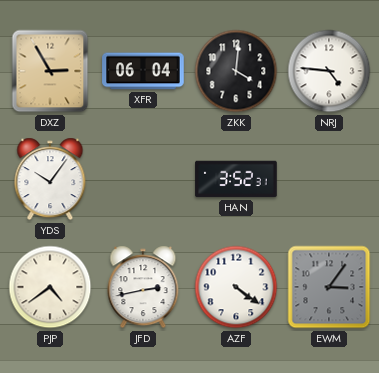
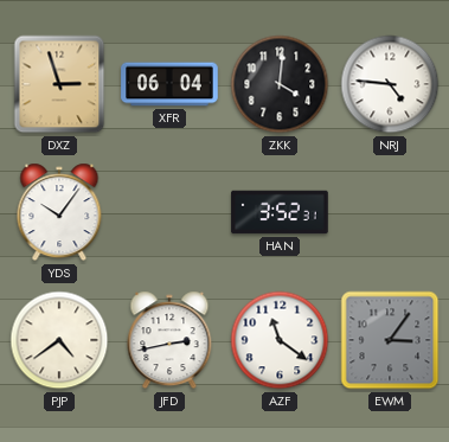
DXZ: 2:55 -> 2:57 (59, 84)
AZF: 4:21 -> 11:21 (280, 340)
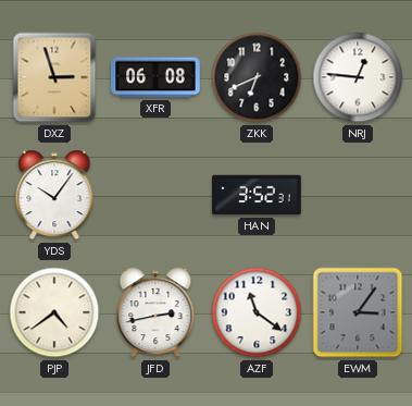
XFR: 06:04 -> 06:08 (155, 77)
ZKK: 4:01 -> 6:41 (257, 77)
NRJ: 4:46 -> 12:46 (358, 77)
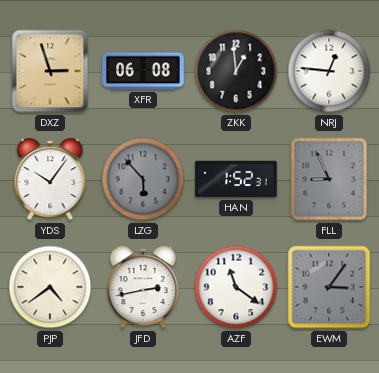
ZKK: 6:41 -> 12:59 (236, 71)
LZG: none -> 5:53 (143, 179)
HAN: 3:52 -> 1:52 (236, 179)
FLL: none -> 8:56 (329, 179)
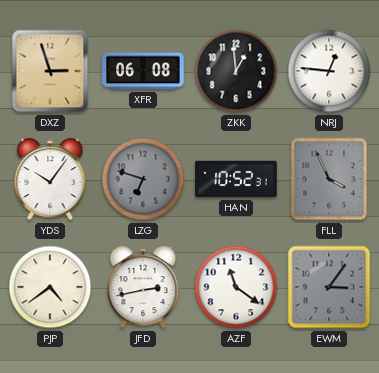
LZG: 5:53 -> 6:48 (143, 179)
HAN: 1:52 -> 10:52 (236, 179)
FLL: 8:56 -> 3:56 (329, 179)
